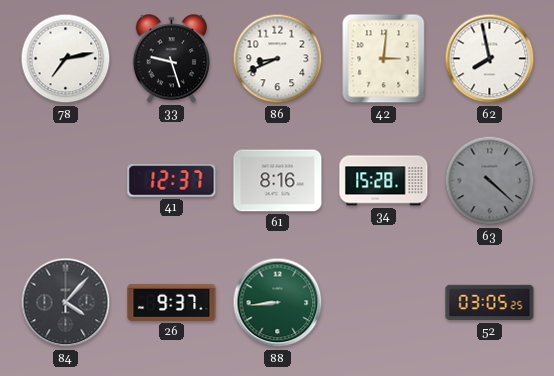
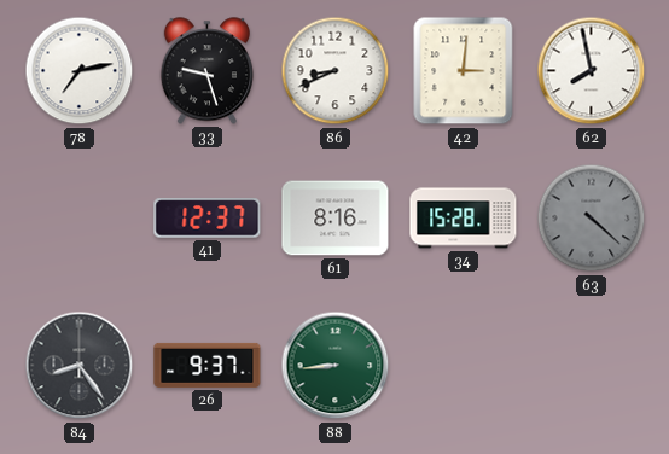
84: 4:07 -> 8:24 (80, 366)
52: 03:05 -> none (490, 303)
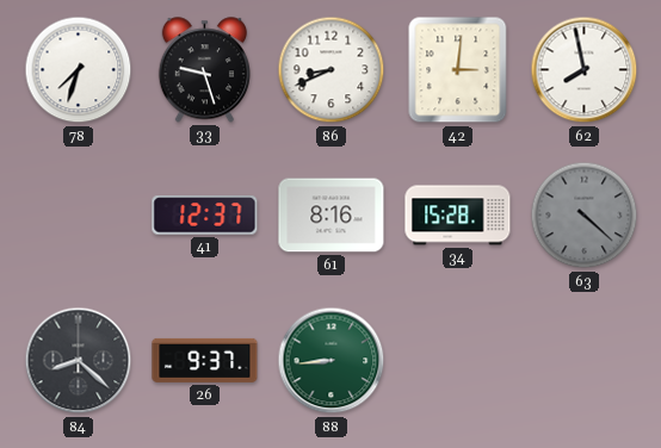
78: 7:13 -> 7:33 (79, 70)
84: 8:24 -> 8:22 (79, 361)
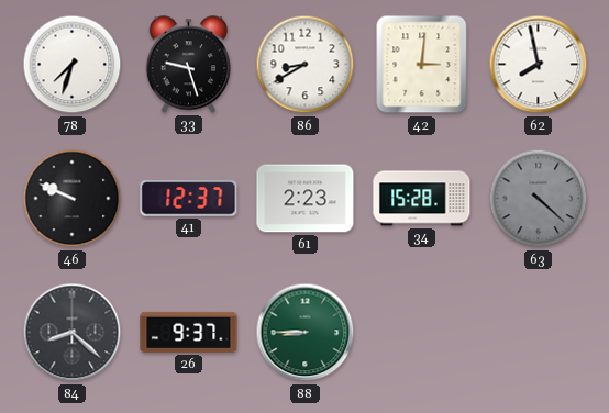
86: 8:41 -> 8:40 (306, 65)
46: none -> 9:49 (73, 199)
61: 8:16 -> 2:23 (306, 199)
88: 8:44 -> 8:45 (306, 333)
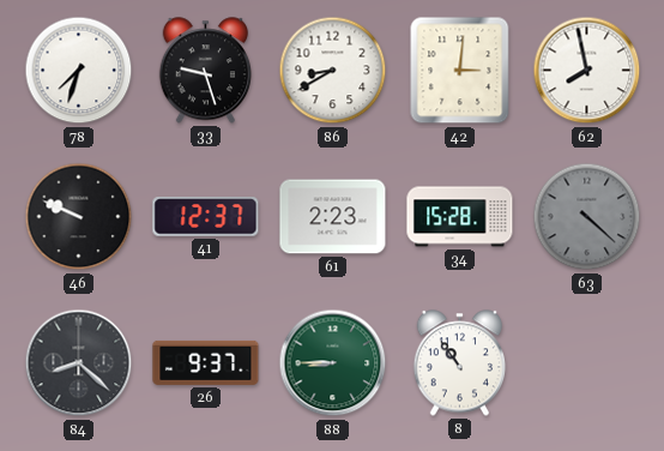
8: none -> 10:54 (459, 363)
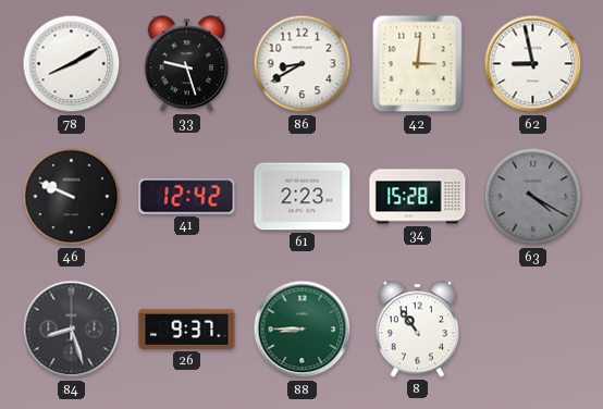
78: 7:33 -> 8:10 (72, 64)
62: 7:58 -> 8:58 (533, 64)
41: 12:37 -> 12:42 (187, 197)
63: 4:22 -> 4:20 (533, 197)
84: 8:22 -> 8:27 (72, 330)
